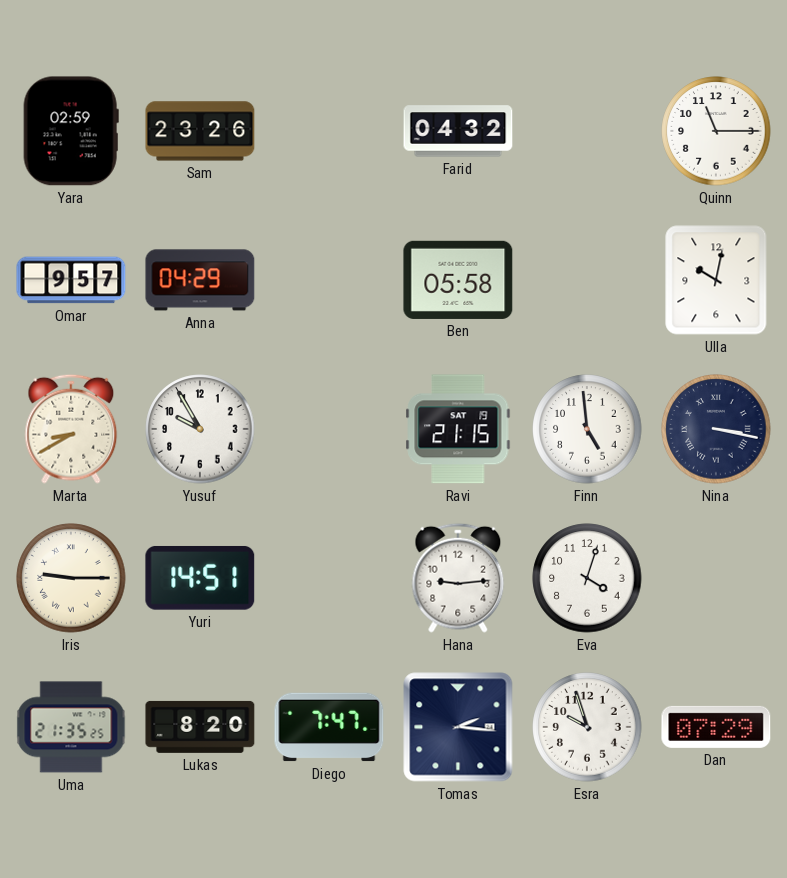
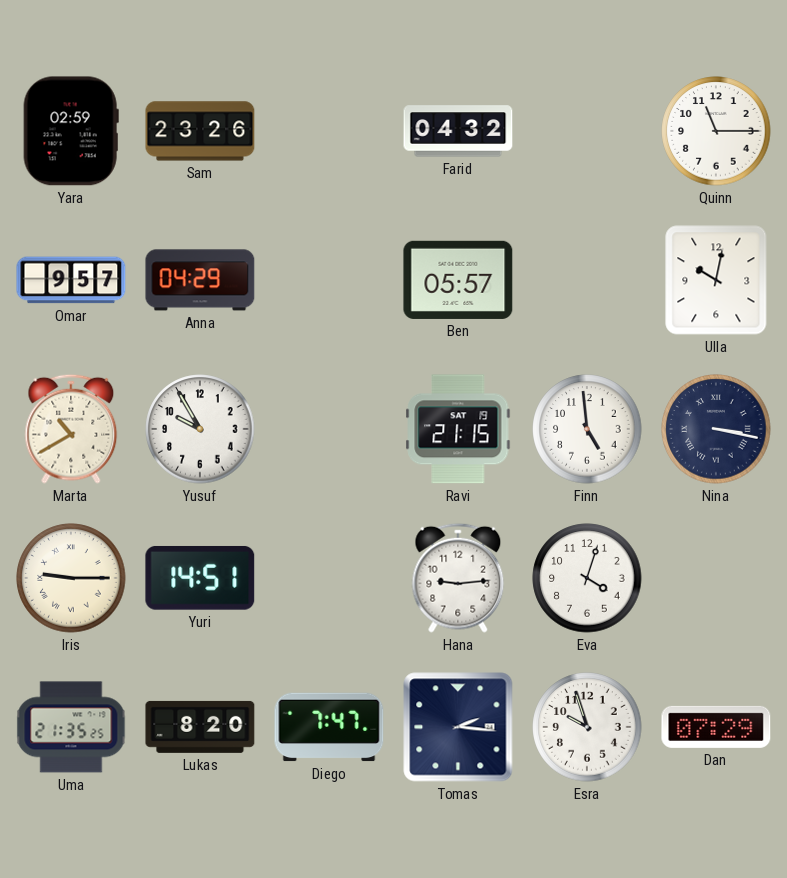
Ben: 05:58 -> 05:57 (458, 280)
Marta: 8:40 -> 10:40 (71, 429)
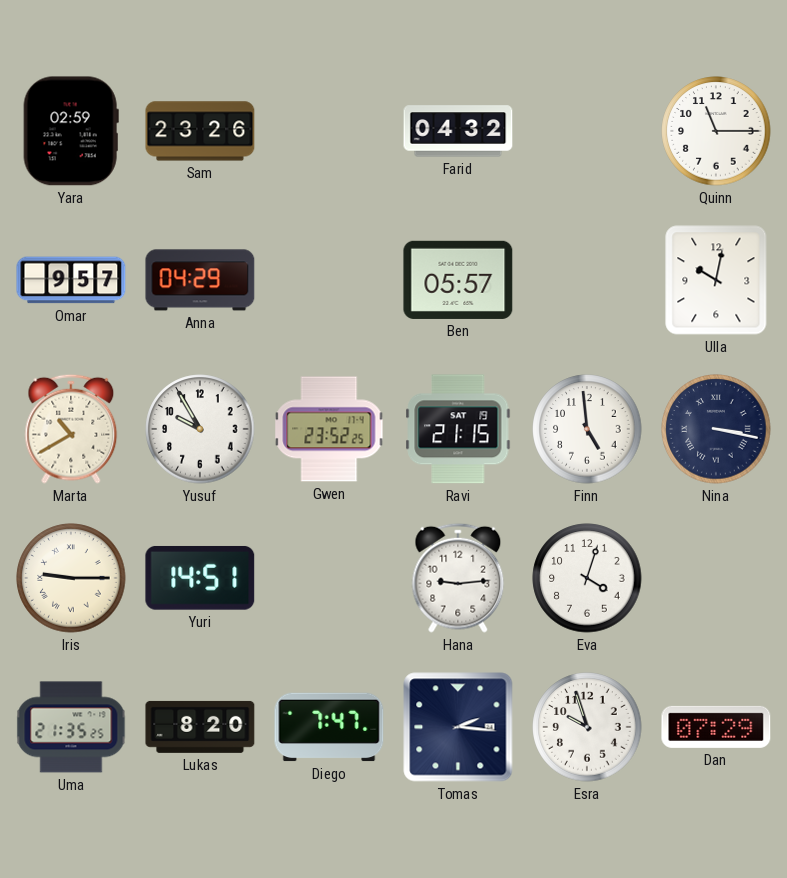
Gwen: none -> 23:52 (329, 429)
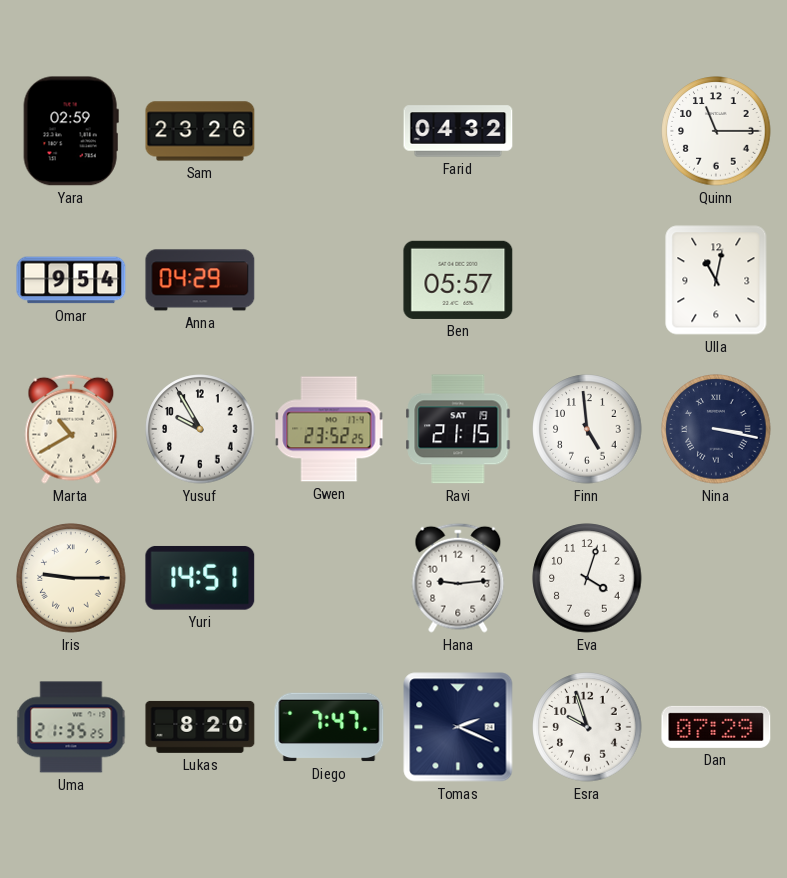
Omar: 9:57 -> 9:54 (71, 280)
Ulla: 10:02 -> 11:02 (716, 280)
Tomas: 2:16 -> 2:19 (458, 727)
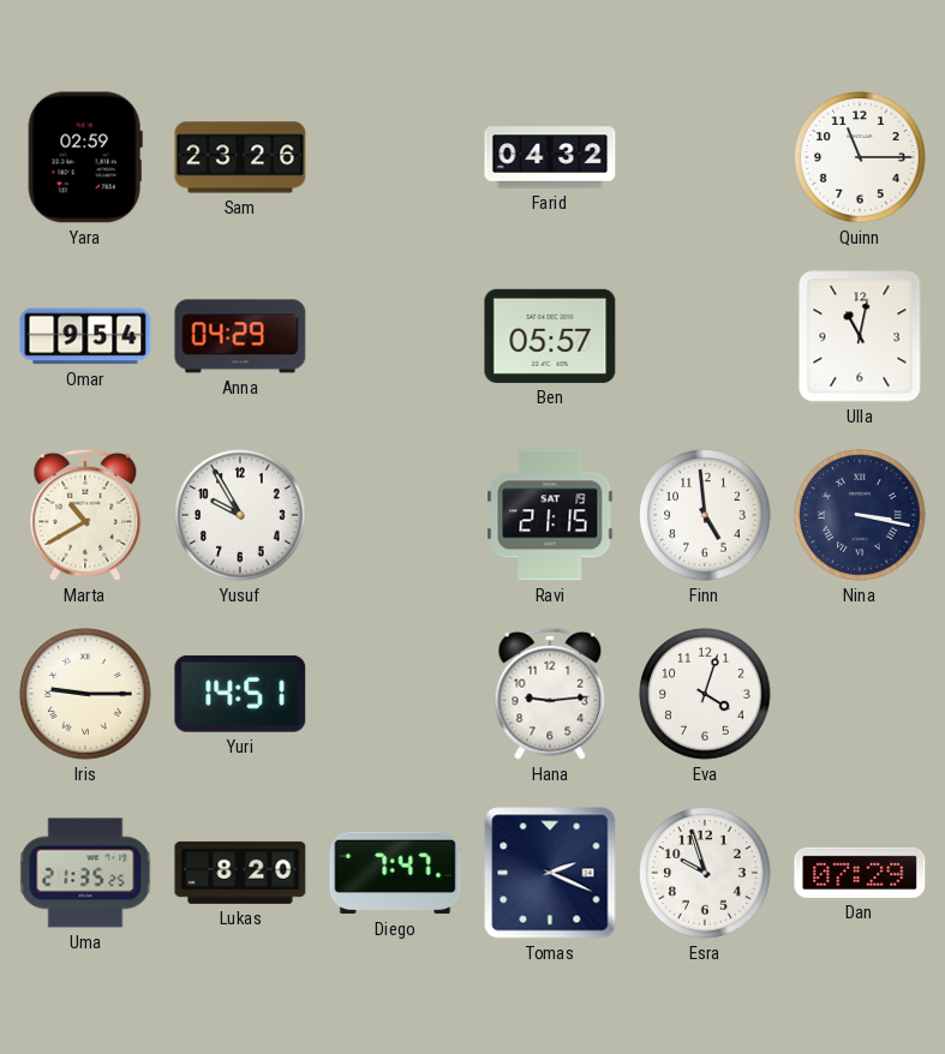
Gwen: 23:52 -> none (329, 429)
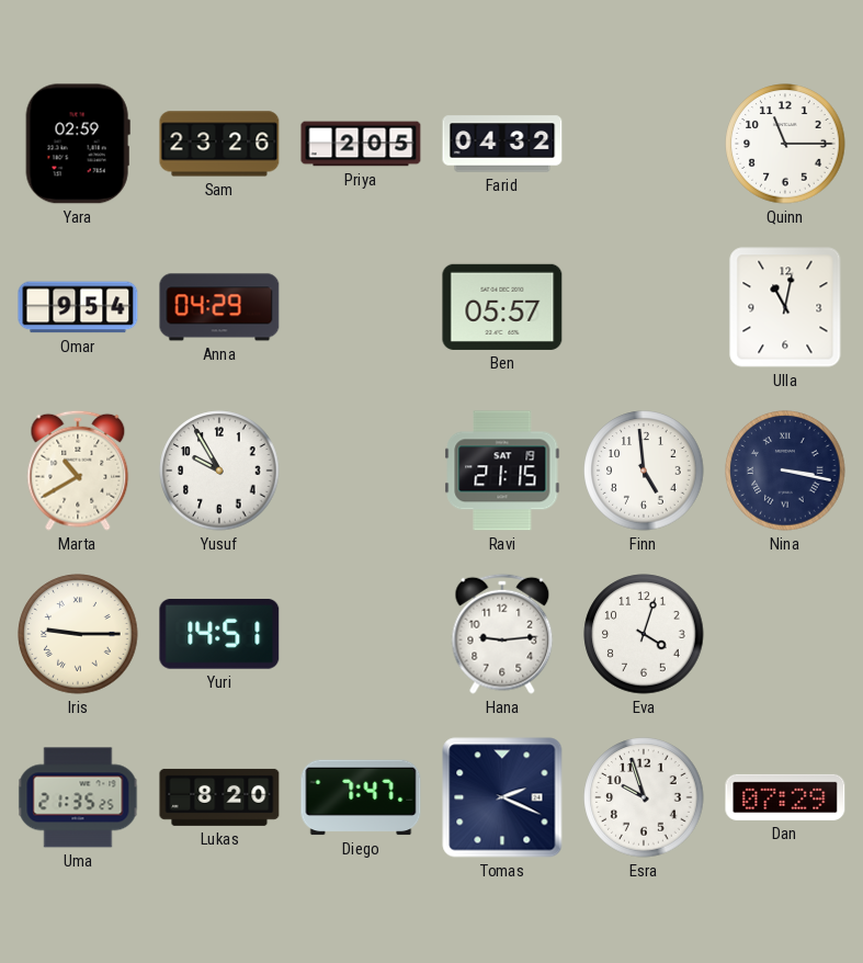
Priya: none -> 2:05 (361, 144)
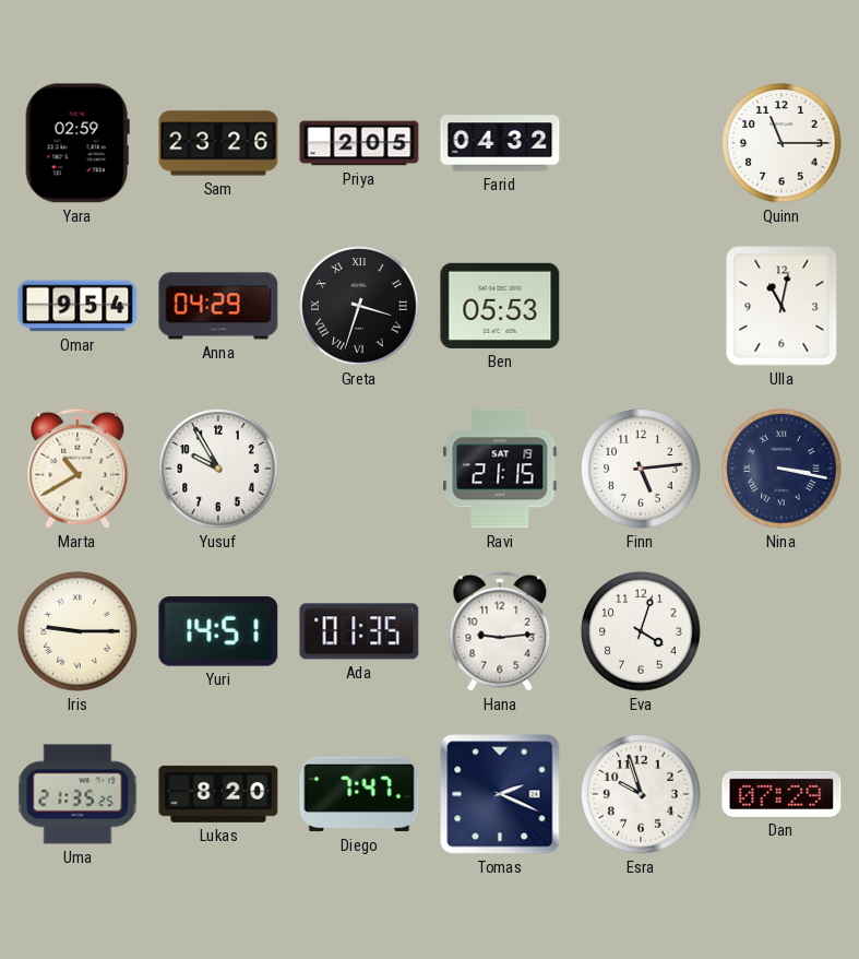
Greta: none -> 3:33 (359, 306)
Ben: 05:57 -> 05:53 (500, 306)
Finn: 4:59 -> 5:14 (641, 469)
Ada: none -> 01:35 (359, 631)
